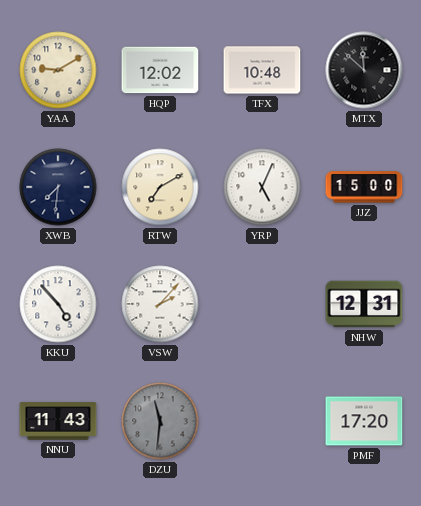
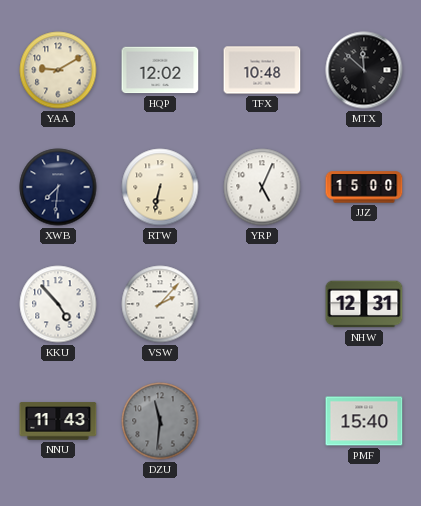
RTW: 7:10 -> 6:32 (160, 187)
PMF: 17:20 -> 15:40 (364, 421)
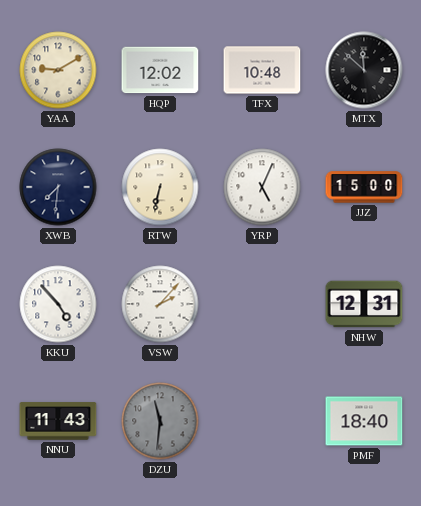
PMF: 15:40 -> 18:40 (364, 421)
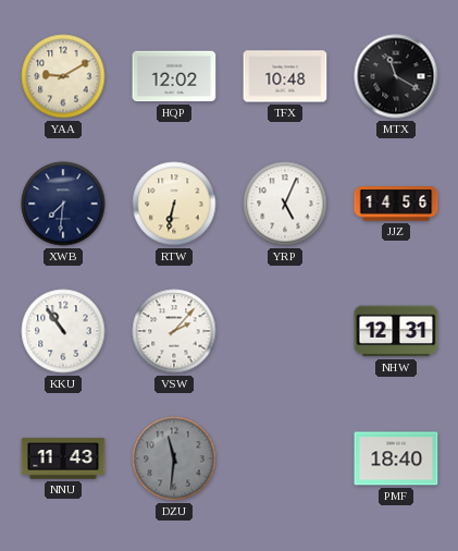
MTX: 11:52 -> 11:20 (396, 76)
JJZ: 15:00 -> 14:56 (396, 204)
KKU: 4:53 -> 10:54 (63, 331)
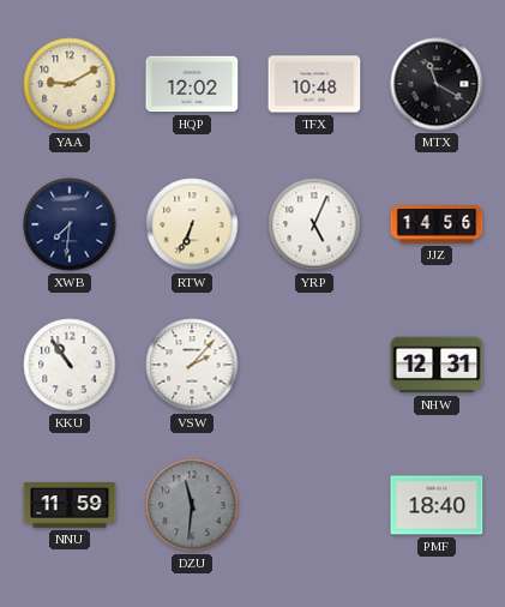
RTW: 6:32 -> 6:34 (192, 224)
NNU: 11:43 -> 11:59 (70, 505)
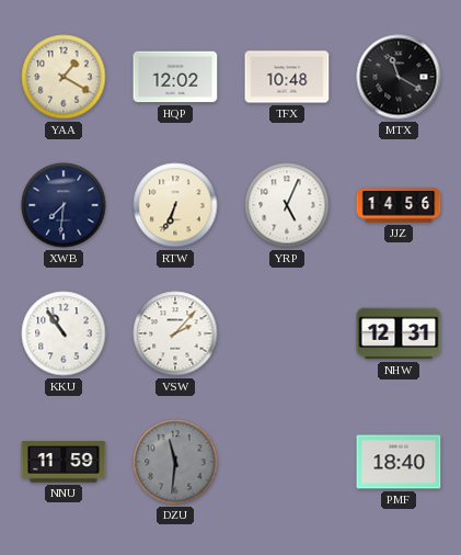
YAA: 9:10 -> 1:20 (64, 77)
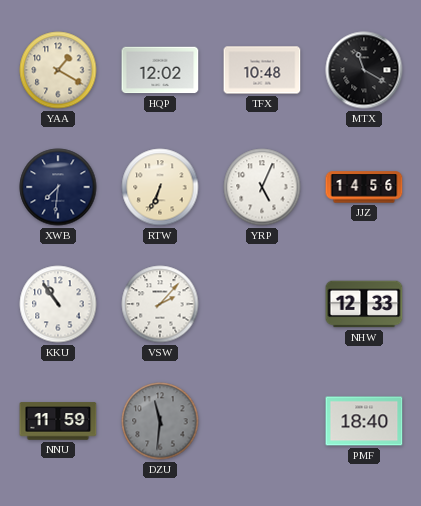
NHW: 12:31 -> 12:33 (364, 304)
